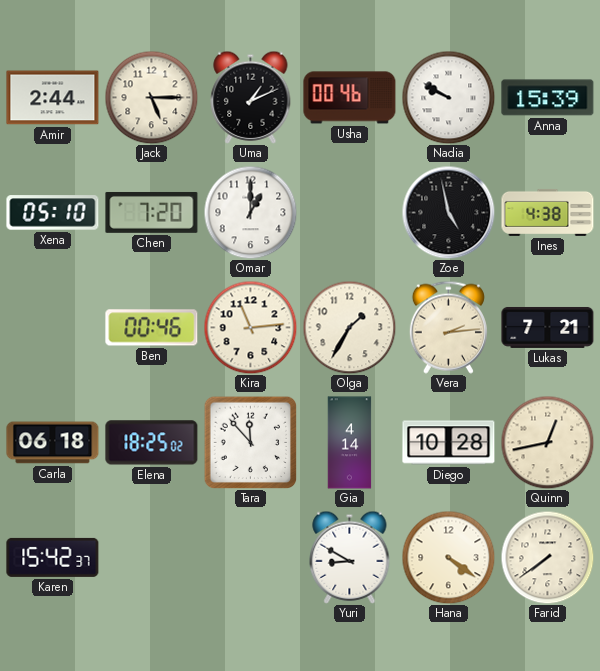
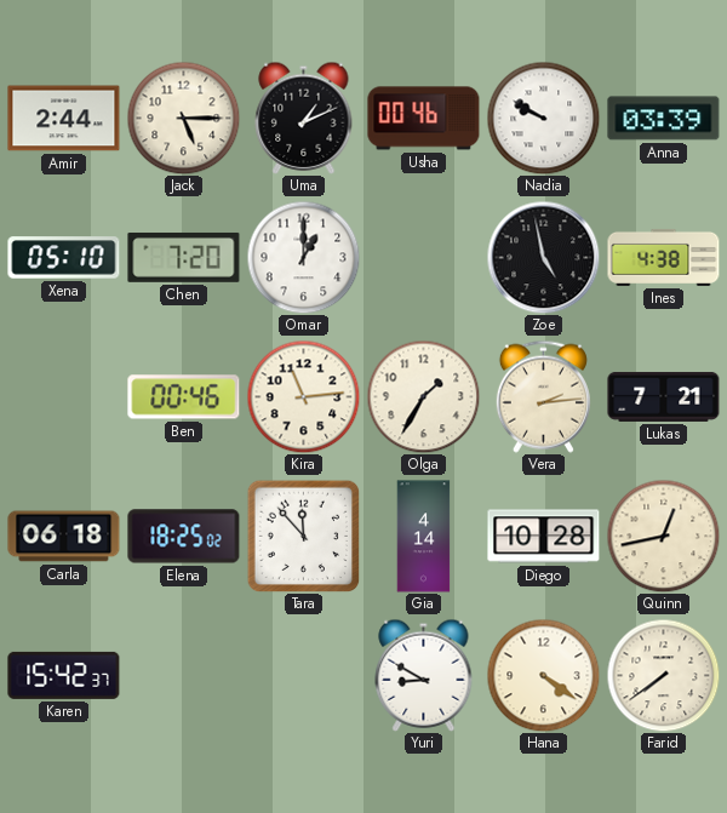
Anna: 15:39 -> 03:39 (664, 119)
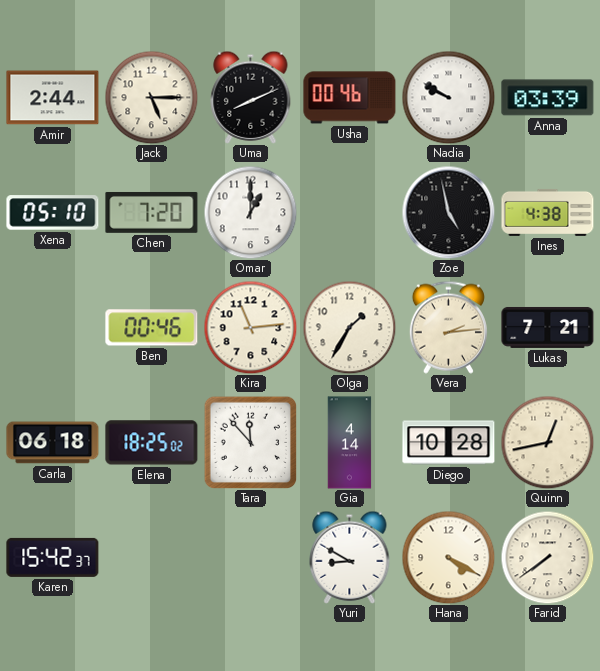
Uma: 1:11 -> 8:11 (251, 97)
Hana: 4:21 -> 4:20 (448, 557)
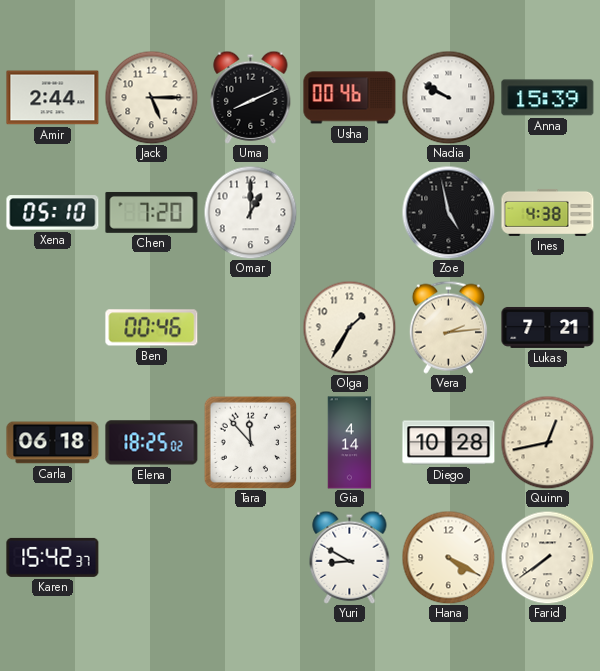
Anna: 03:39 -> 15:39 (548, 98)
Kira: 11:14 -> none (250, 327)
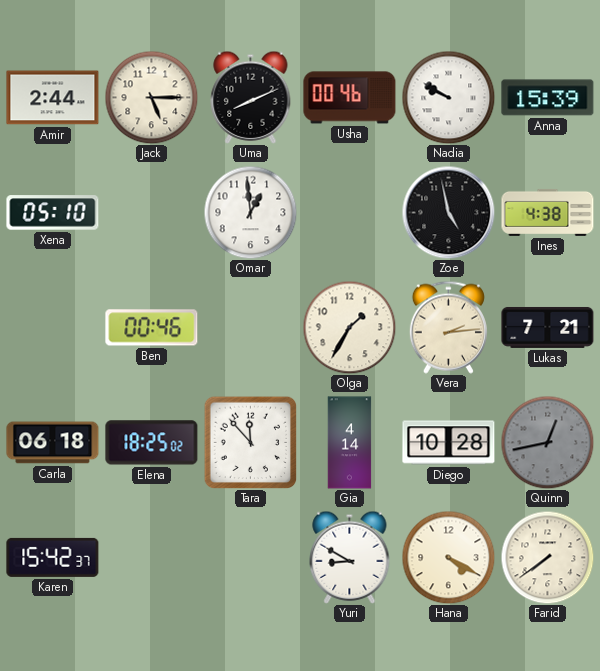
Chen: 7:20 -> none (152, 212)
Omar: 1:00 -> 12:59 (250, 212)
Quinn dial: cream -> grey (547, 442)
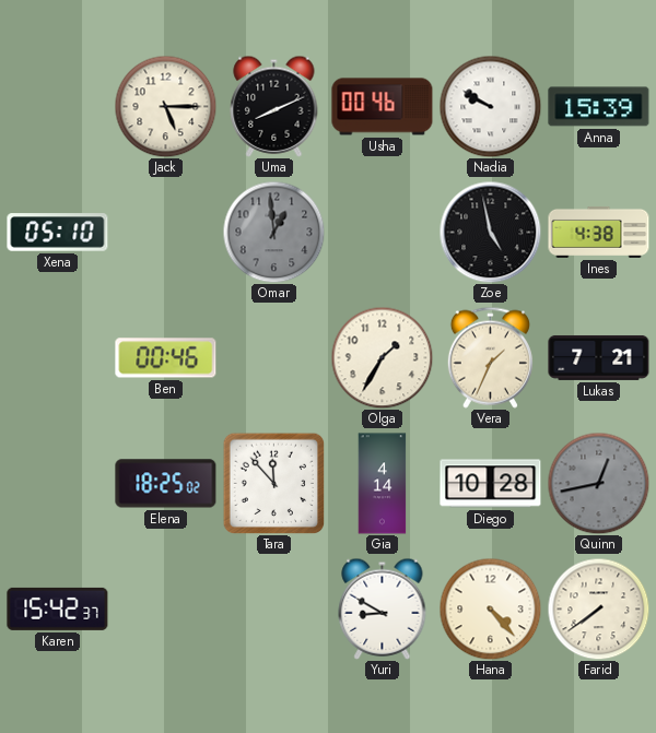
Amir: 2:44 -> none (53, 98)
Omar dial: white -> grey (273, 232)
Vera: 2:14 -> 1:34 (490, 357)
Carla: 06:18 -> none (53, 443)
Hana: 4:20 -> 4:23 (490, 608)
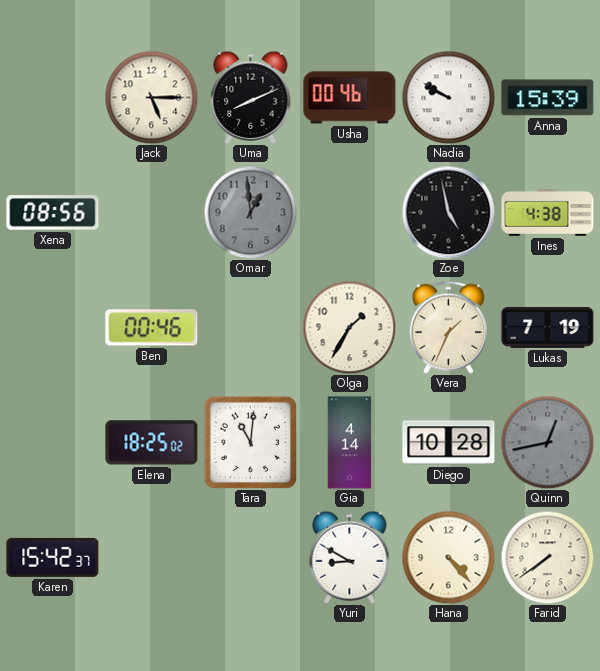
Xena: 05:10 -> 08:56 (53, 213)
Lukas: 7:21 -> 7:19 (548, 327)
Tara: 11:53 -> 11:01 (250, 442)
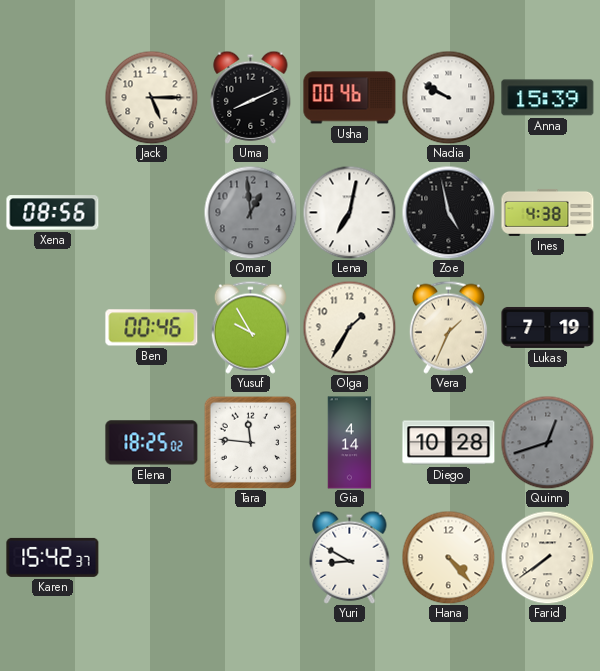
Lena: none -> 7:02 (349, 212)
Yusuf: none -> 9:55 (250, 327)
Tara: 11:01 -> 11:46 (250, 442)
Quinn: 12:43 -> 12:42 (547, 442)
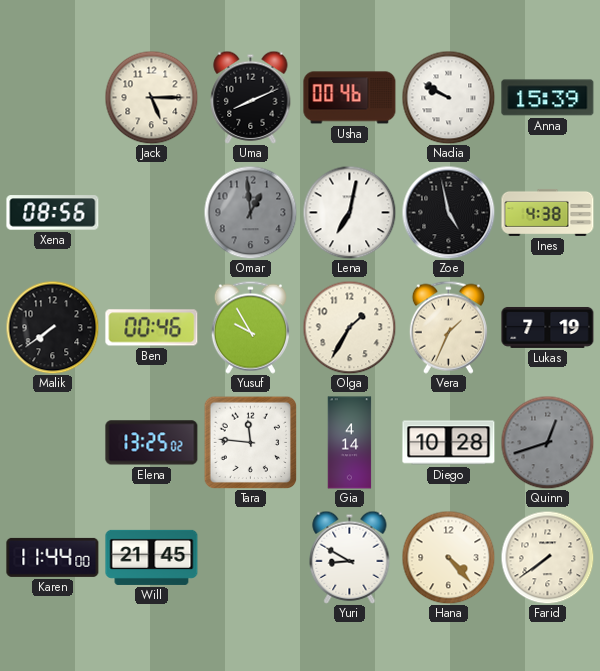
Malik: none -> 7:39 (52, 327)
Elena: 18:25 -> 13:25 (152, 443)
Karen: 15:42 -> 11:44 (53, 557)
Will: none -> 21:45 (152, 557)
